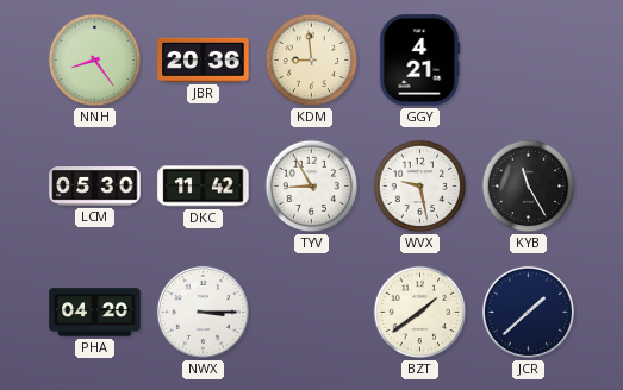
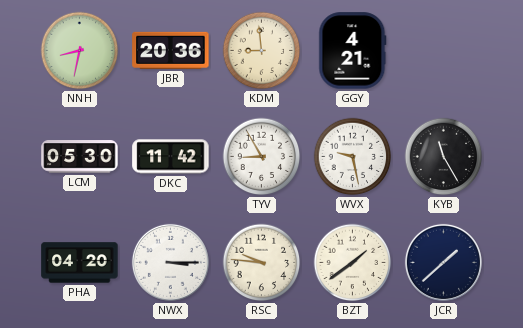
NNH: 8:24 -> 8:32 (80, 51)
RSC: none -> 9:46 (262, 263)
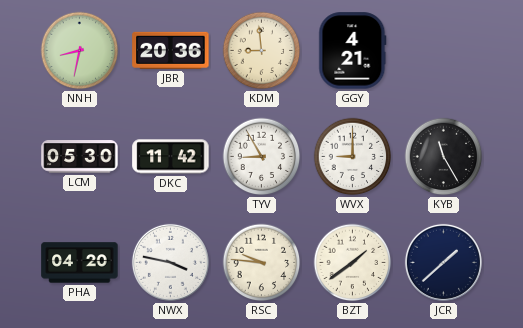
WVX: 9:28 -> 9:00 (353, 157)
NWX: 3:15 -> 3:47 (170, 262)
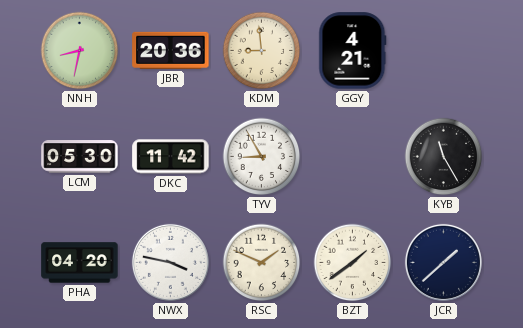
WVX: 9:00 -> none (353, 157)
RSC: 9:46 -> 1:49 (262, 263)
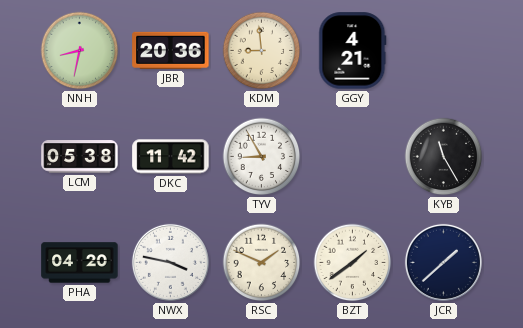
LCM: 05:30 -> 05:38 (80, 157)
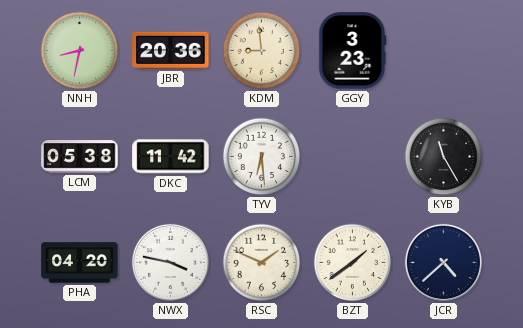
GGY: 4:21 -> 3:23 (353, 51)
TYV: 8:55 -> 6:29 (262, 157)
JCR: 1:38 -> 4:38 (443, 262)
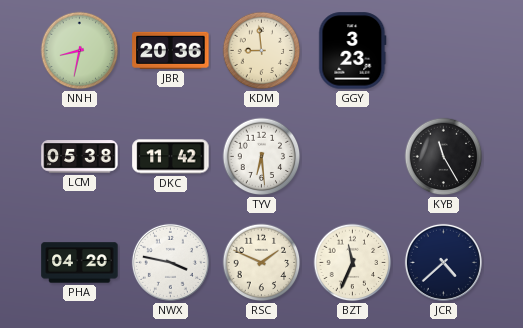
BZT: 1:39 -> 11:34 (353, 263)
